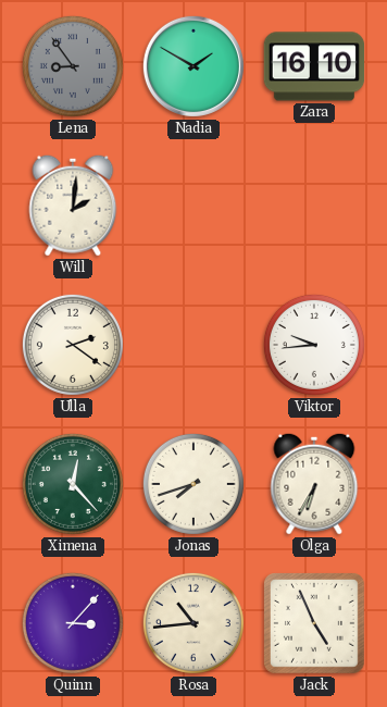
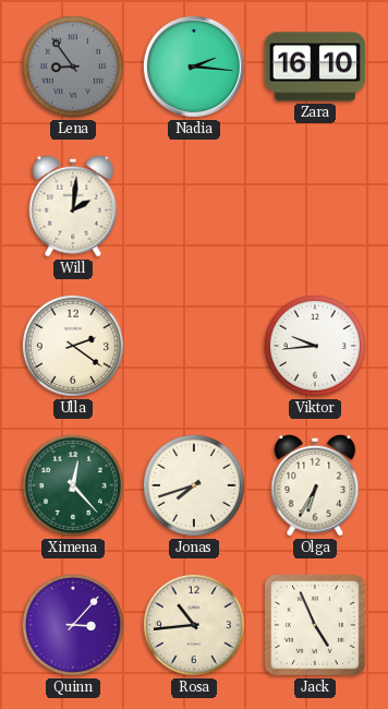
Nadia: 1:50 -> 2:16 (194, 67)
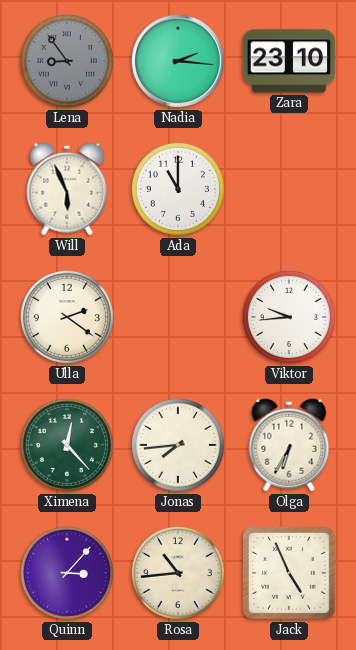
Zara: 16:10 -> 23:10 (289, 61)
Will: 2:01 -> 5:56 (67, 189)
Ada: none -> 11:00 (178, 189)
Jonas: 7:42 -> 7:44 (178, 445)
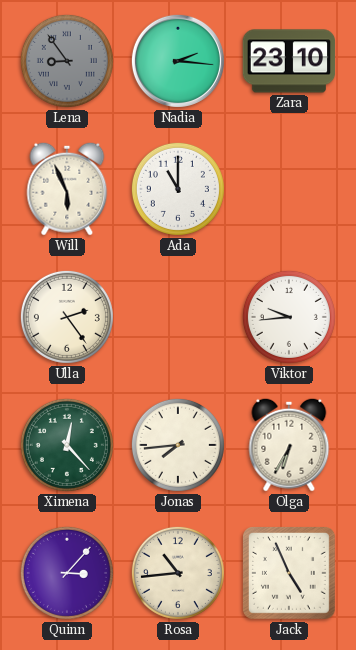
Ulla: 2:21 -> 2:24 (67, 317)
